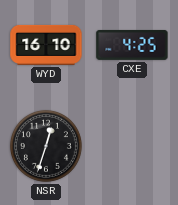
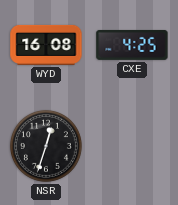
WYD: 16:10 -> 16:08 (46, 45)
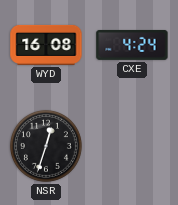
CXE: 4:25 -> 4:24 (132, 45)
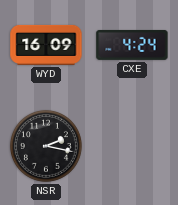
WYD: 16:08 -> 16:09 (46, 45)
NSR: 12:33 -> 2:17 (46, 146)
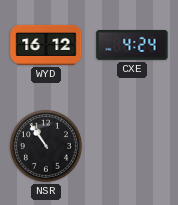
WYD: 16:09 -> 16:12 (46, 45)
NSR: 2:17 -> 10:54 (46, 146)
